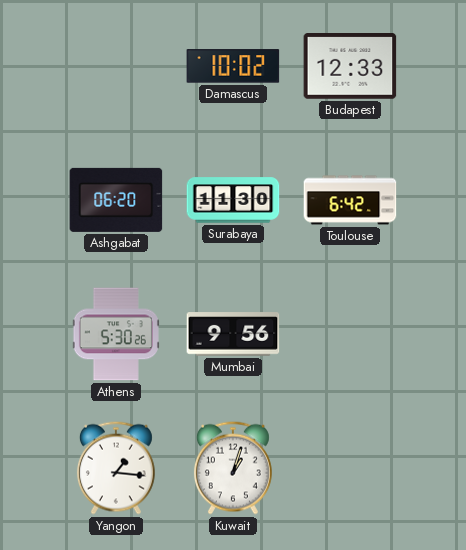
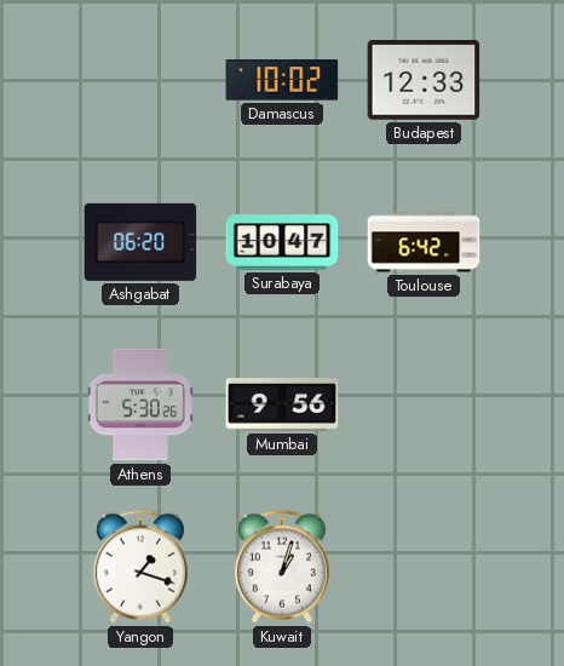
Surabaya: 11:30 -> 10:47 (282, 242)
Yangon: 1:16 -> 1:18 (140, 567)
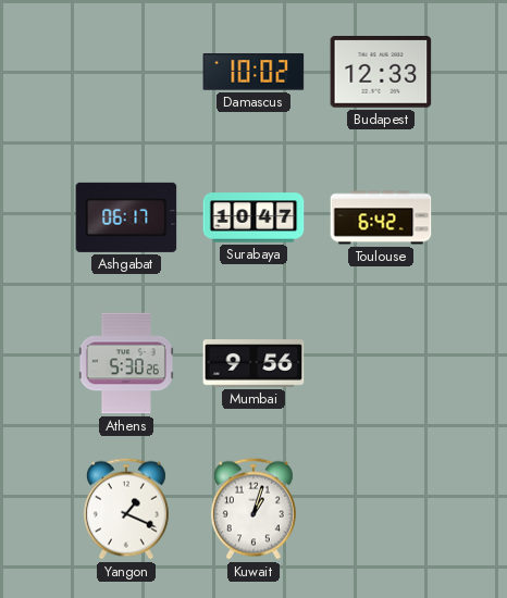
Ashgabat: 06:20 -> 06:17 (126, 217)
Yangon: 1:18 -> 1:19 (126, 509)
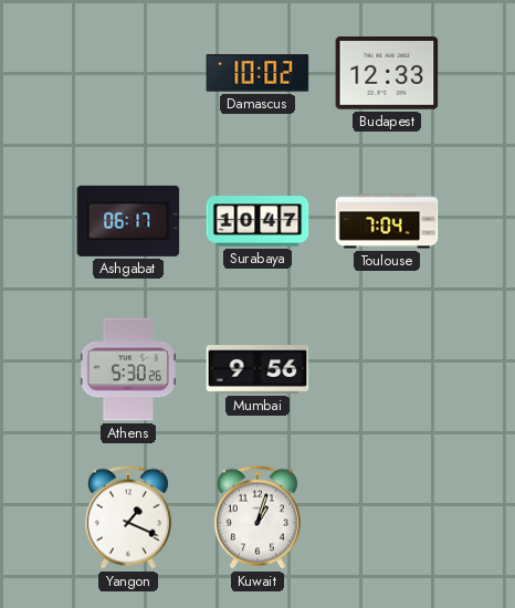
Toulouse: 6:42 -> 7:04 (387, 221)
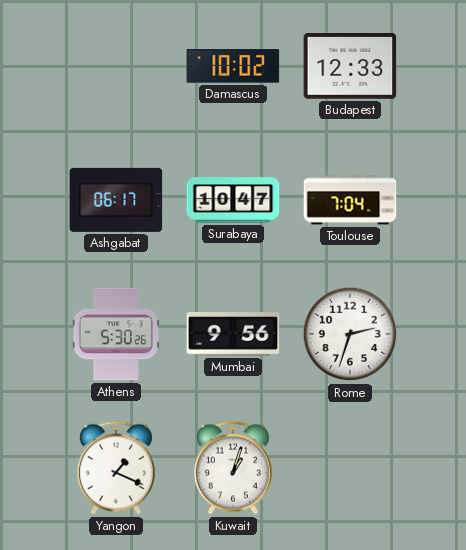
Rome: none -> 2:33 (350, 334)
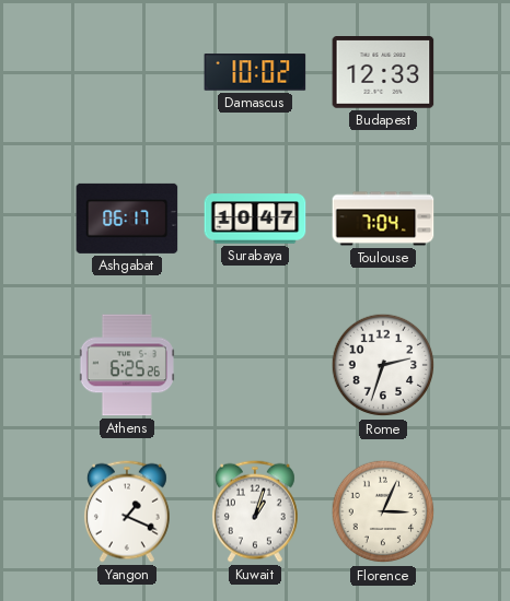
Athens: 5:30 -> 6:25 (127, 365)
Mumbai: 9:56 -> none (233, 334)
Florence: none -> 3:04 (383, 511)
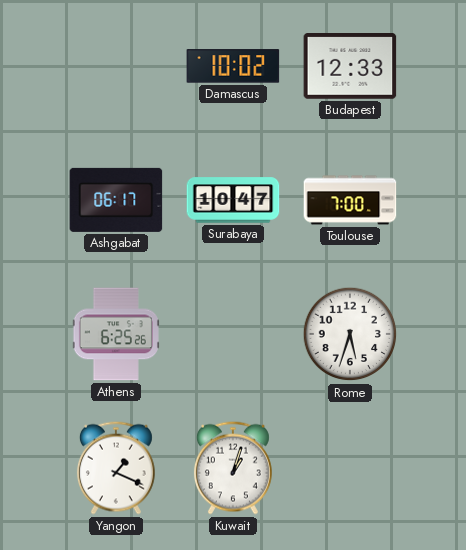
Toulouse: 7:04 -> 7:00 (350, 200)
Rome: 2:33 -> 5:33 (350, 334)
Florence: 3:04 -> none (383, 511)
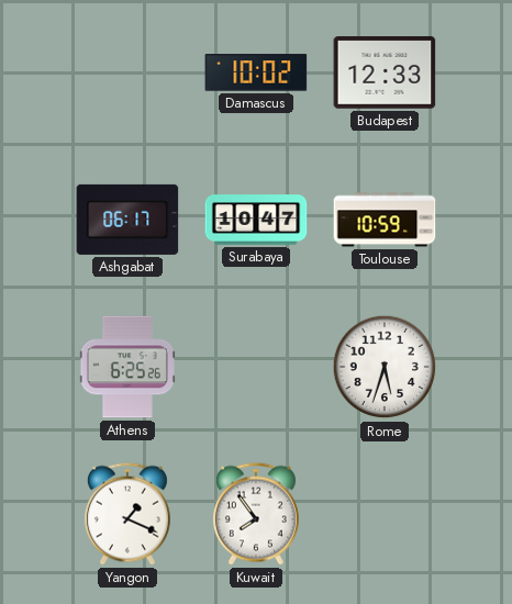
Toulouse: 7:00 -> 10:59 (385, 220)
Kuwait: 1:03 -> 7:54 (256, 514)
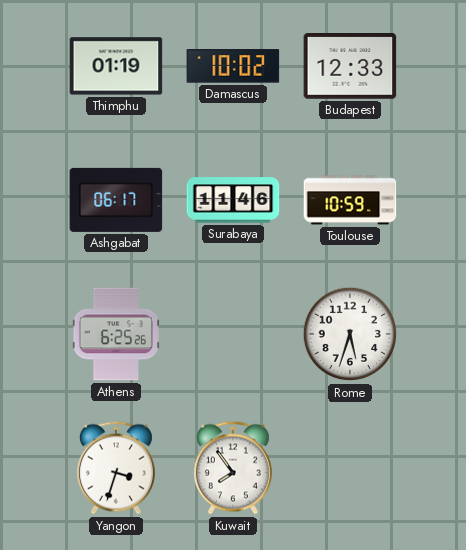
Thimphu: none -> 01:19 (116, 66)
Surabaya: 10:47 -> 11:46 (233, 200)
Yangon: 1:19 -> 3:33 (116, 468)
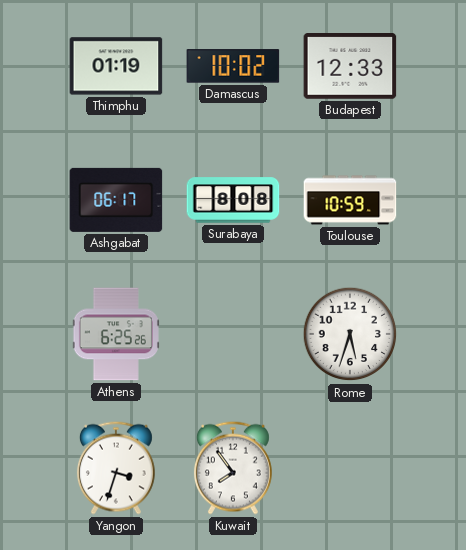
Surabaya: 11:46 -> 8:08 (233, 200)
